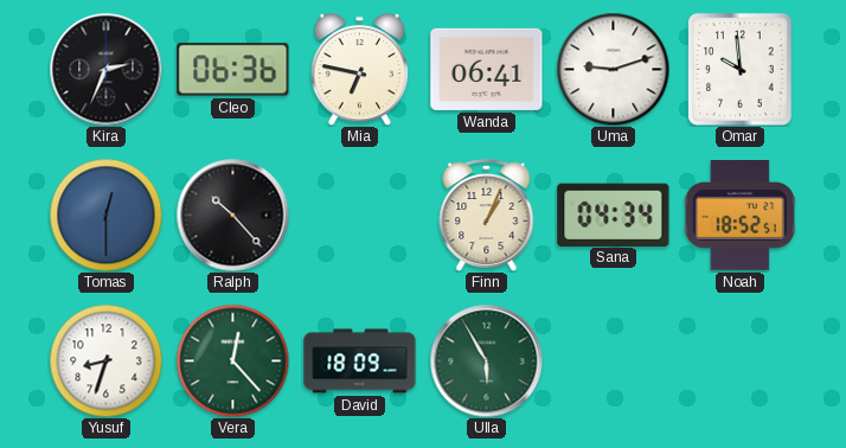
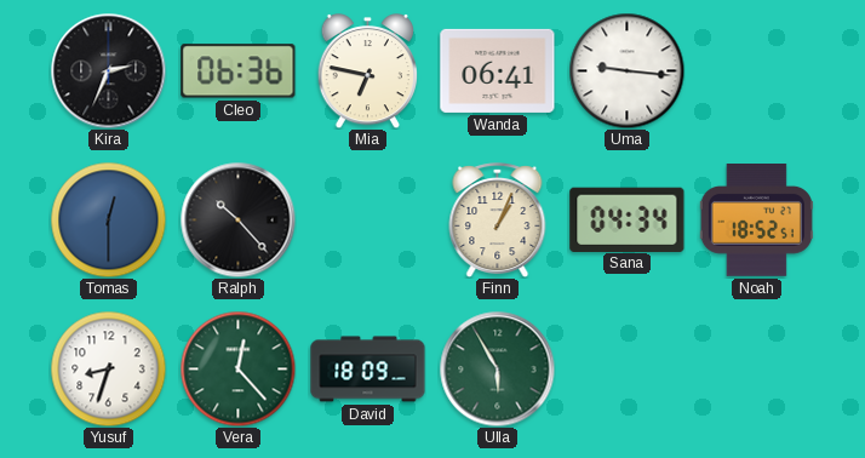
Uma: 9:12 -> 9:16 (626, 70)
Omar: 9:59 -> none (741, 70)
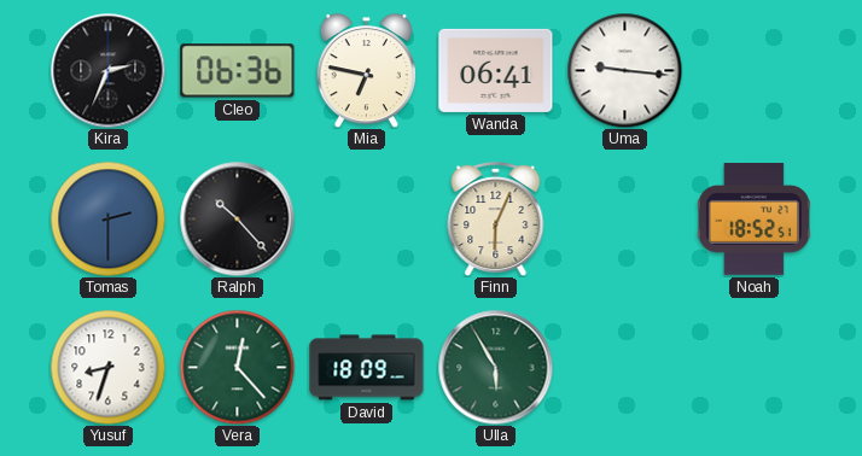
Tomas: 12:30 -> 2:30 (107, 218)
Finn: 1:04 -> 6:04 (496, 220)
Sana: 04:34 -> none (628, 219)
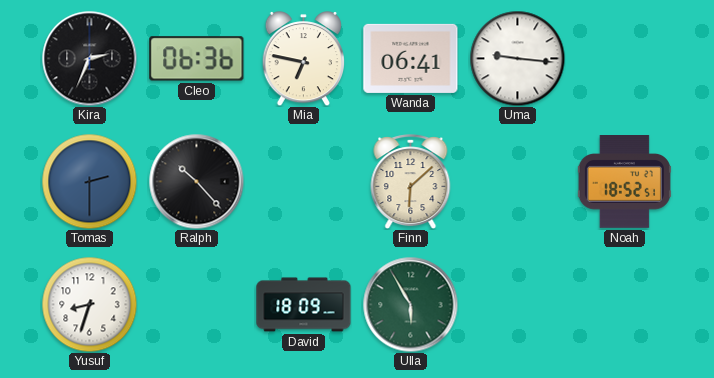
Finn: 6:04 -> 6:08 (411, 182)
Vera: 12:23 -> none (237, 367)
